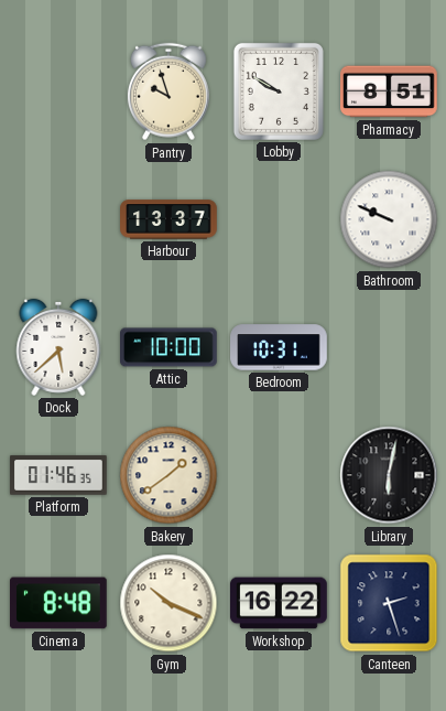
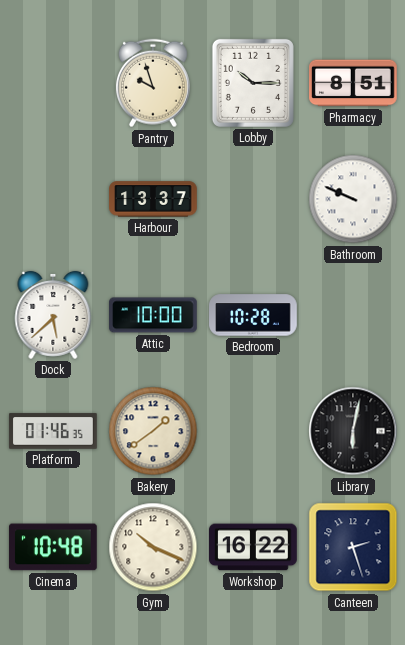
Lobby: 9:50 -> 10:15 (253, 83)
Bedroom: 10:31 -> 10:28 (253, 315)
Cinema: 8:48 -> 10:48 (54, 547)
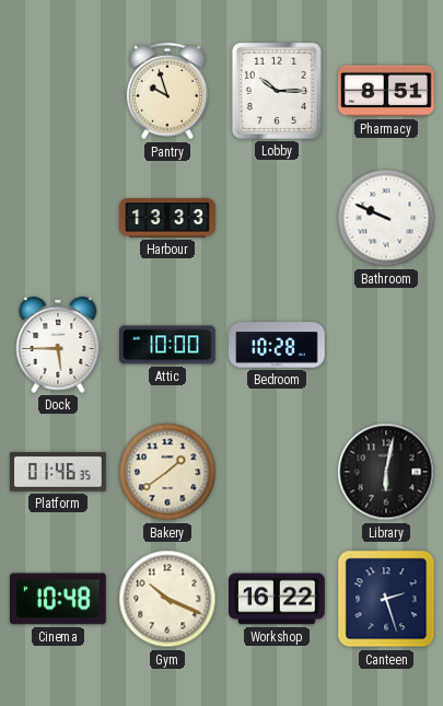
Harbour: 13:37 -> 13:33 (167, 218)
Dock: 5:38 -> 5:45 (58, 345)
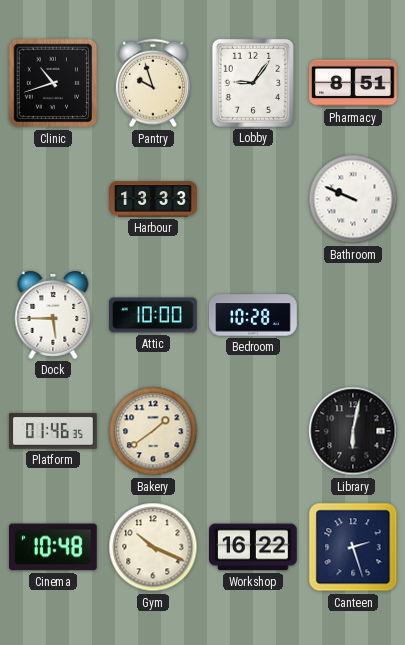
Clinic: none -> 10:42 (53, 83)
Lobby: 10:15 -> 9:06 (253, 83)
